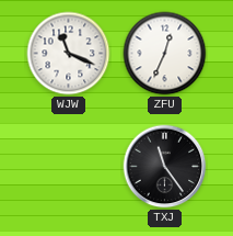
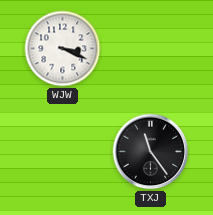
WJW: 11:19 -> 3:19 (63, 49)
ZFU: 12:34 -> none (165, 54)
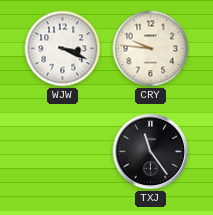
CRY: none -> 9:46 (151, 49)
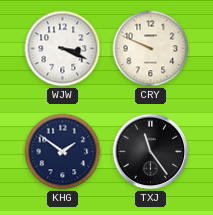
CRY: 9:46 -> 9:49 (151, 49)
KHG: none -> 1:51 (63, 152)
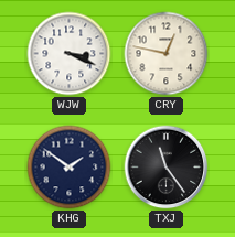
CRY: 9:49 -> 12:47 (167, 54)
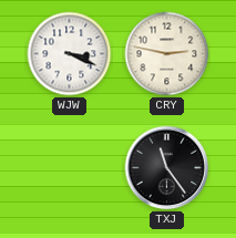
CRY: 12:47 -> 2:47 (167, 54)
KHG: 1:51 -> none (70, 168)
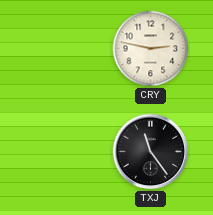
WJW: 3:19 -> none (70, 54)
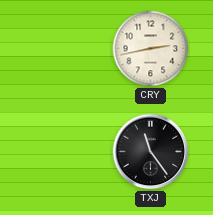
CRY: 2:47 -> 2:43 (151, 49)
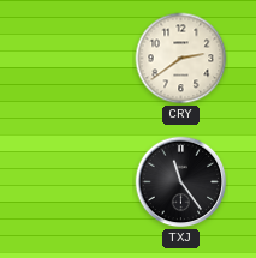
CRY: 2:43 -> 2:39 (181, 59)
